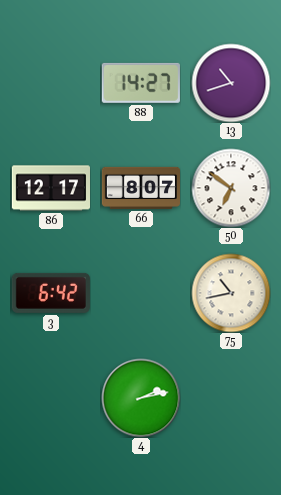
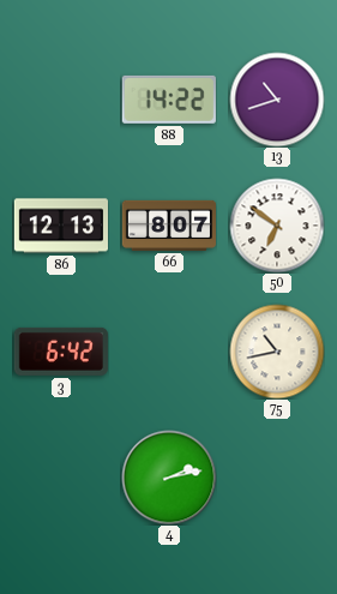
88: 14:27 -> 14:22 (169, 100)
86: 12:17 -> 12:13 (60, 226)
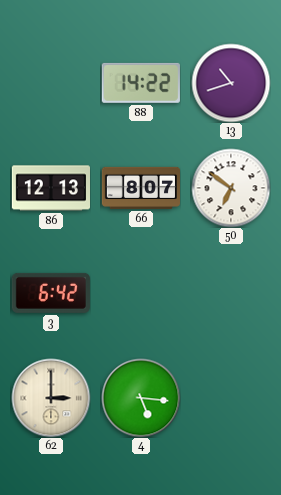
75: 10:43 -> none (277, 352)
62: none -> 3:00 (51, 398)
4: 2:13 -> 5:16 (141, 398)
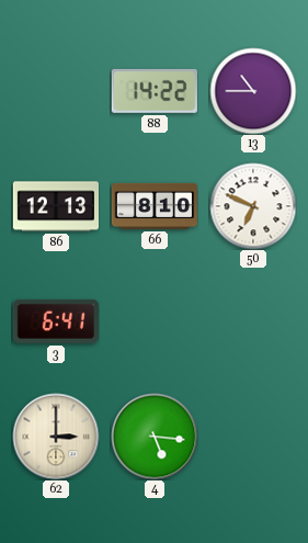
13: 10:42 -> 10:45 (253, 91)
66: 8:07 -> 8:10 (153, 206)
50: 6:51 -> 6:49 (253, 206)
3: 6:42 -> 6:41 (56, 321)
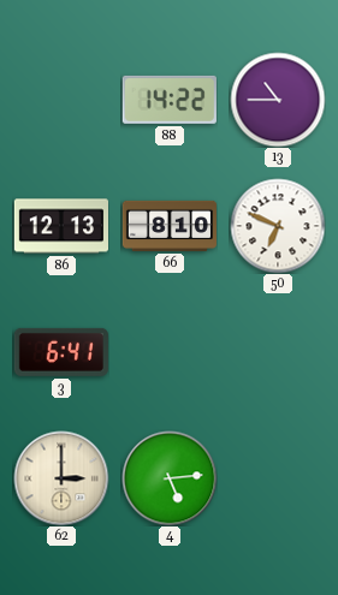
4: 5:16 -> 5:14 (170, 478)
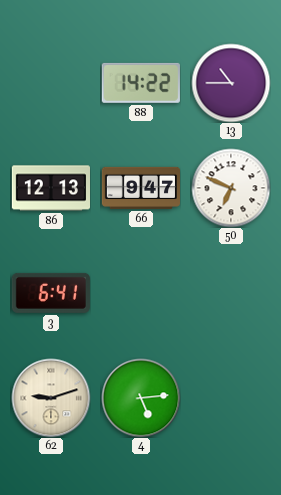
66: 8:10 -> 9:47 (140, 188)
62: 3:00 -> 9:12 (51, 398)
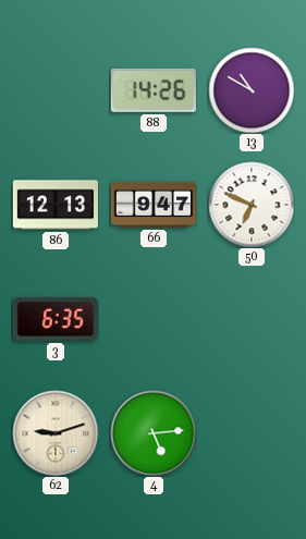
88: 14:22 -> 14:26 (154, 90)
13: 10:45 -> 10:50 (252, 90)
3: 6:41 -> 6:35 (56, 319)
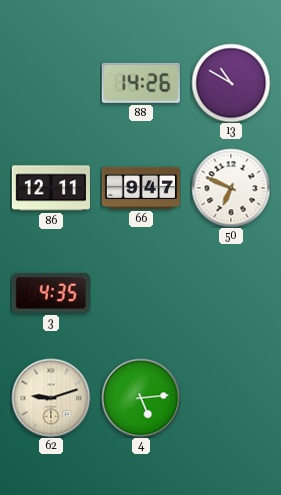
86: 12:13 -> 12:11 (50, 188)
3: 6:35 -> 4:35 (51, 293)
